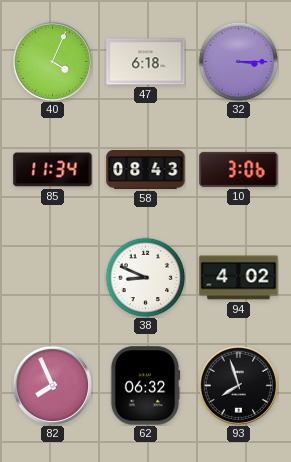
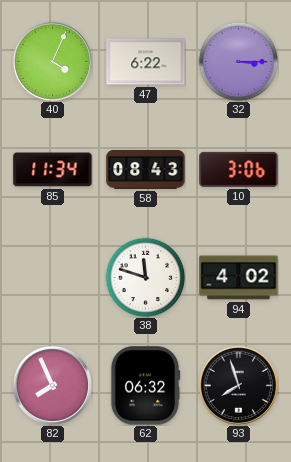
47: 6:18 -> 6:22 (146, 62)
38: 8:49 -> 11:48 (145, 277)
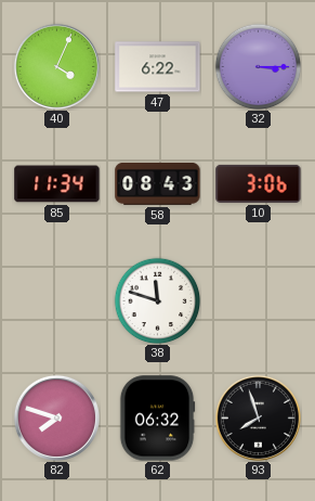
94: 4:02 -> none (239, 278)
82: 7:56 -> 7:48 (56, 418)
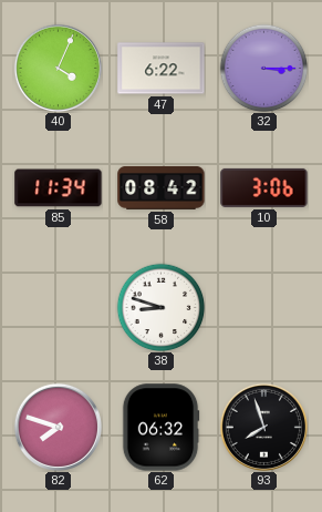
58: 08:43 -> 08:42 (162, 187)
38: 11:48 -> 8:48 (160, 307)
